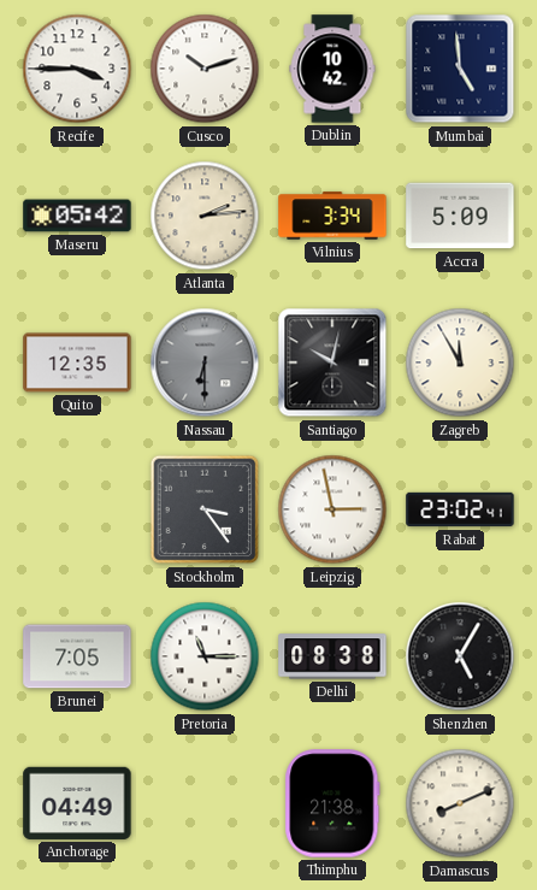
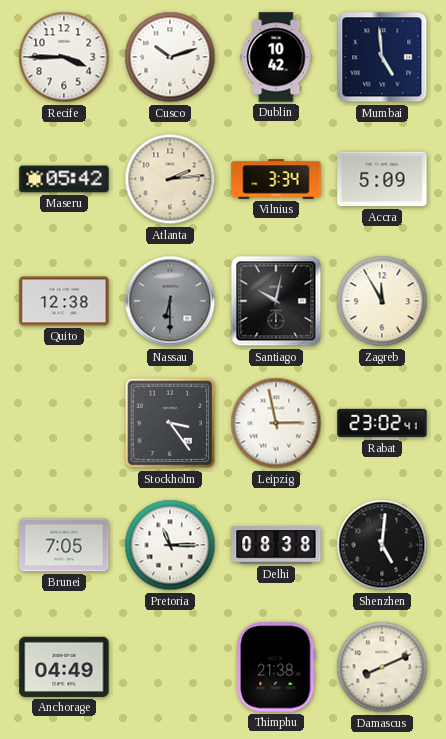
Quito: 12:35 -> 12:38 (64, 301)
Shenzhen: 5:05 -> 5:01 (382, 545)
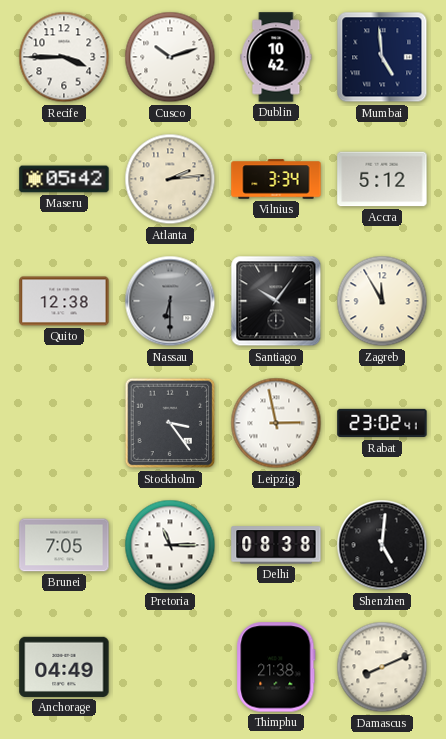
Accra: 5:09 -> 5:12 (382, 179)
Santiago: 10:02 -> 10:06 (276, 301)
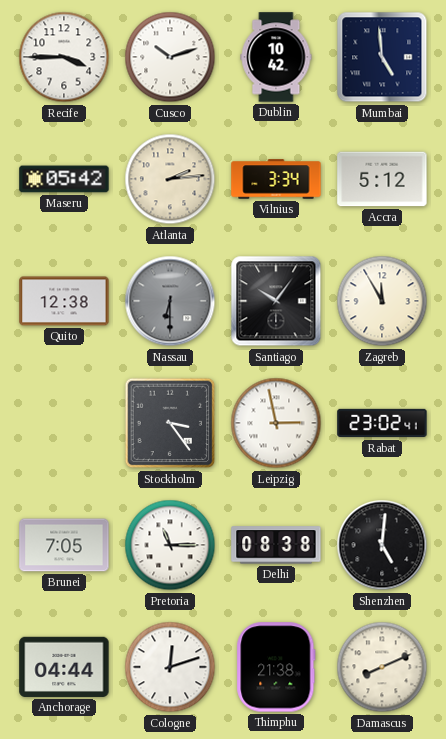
Anchorage: 04:49 -> 04:44 (64, 667)
Cologne: none -> 12:12 (170, 667)
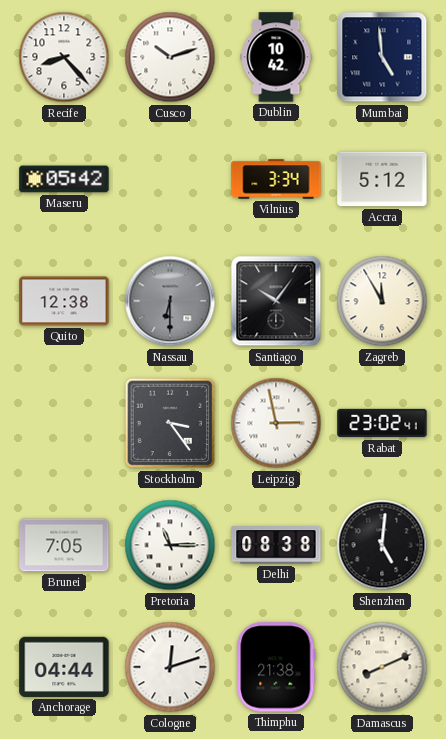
Recife: 3:45 -> 8:23 (64, 57)
Atlanta: 2:14 -> none (170, 179)
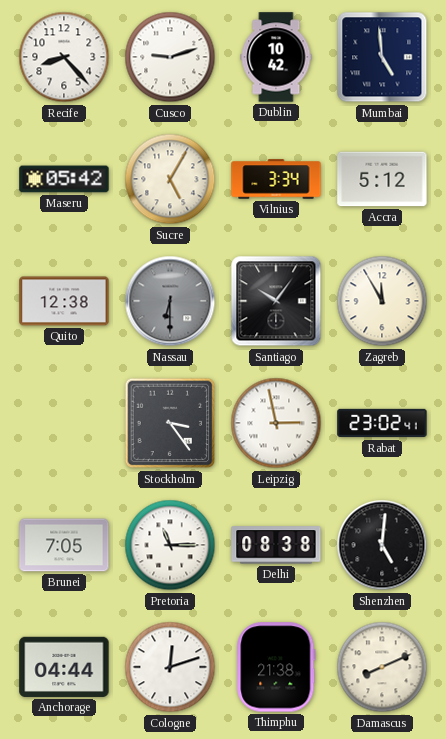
Cusco: 10:12 -> 9:12 (170, 57)
Sucre: none -> 5:05 (170, 179)
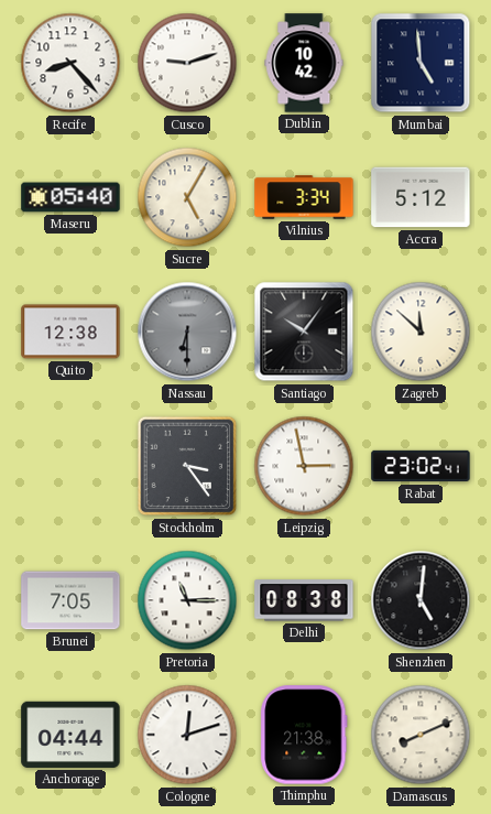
Maseru: 05:42 -> 05:40 (70, 197)
Zagreb: 11:55 -> 11:52 (421, 332)
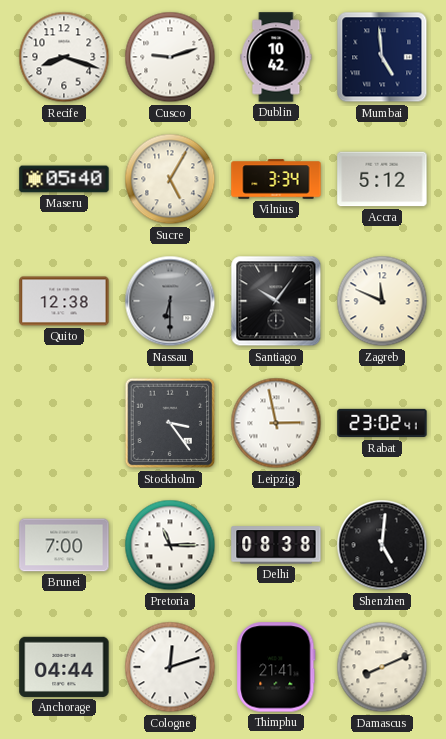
Recife: 8:23 -> 8:18 (64, 57)
Zagreb: 11:52 -> 11:49 (382, 301)
Brunei: 7:05 -> 7:00 (64, 545)
Thimphu: 21:38 -> 21:41 (276, 667)
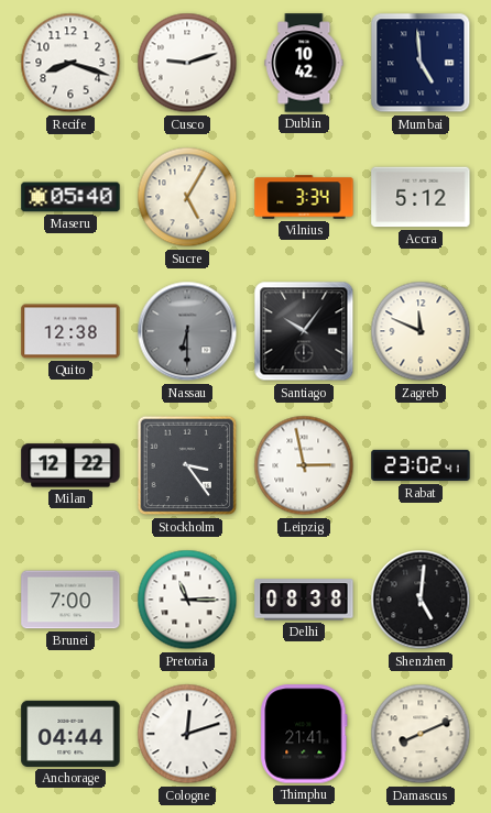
Milan: none -> 12:22 (70, 465)
